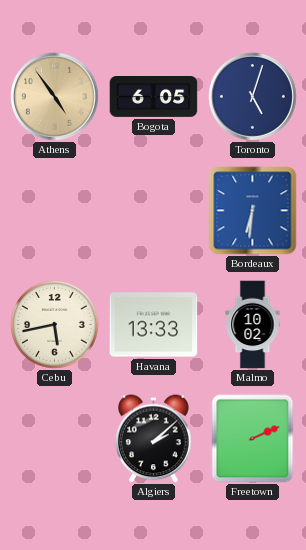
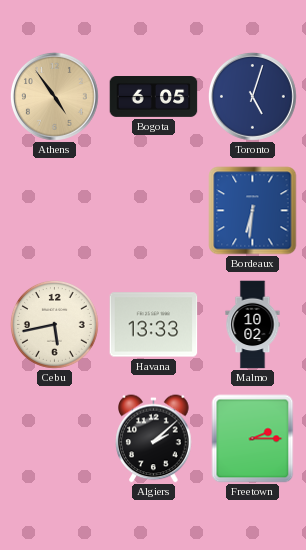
Freetown: 2:11 -> 2:15 (253, 439)
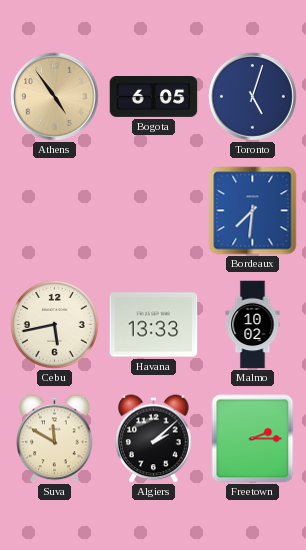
Bordeaux: 6:31 -> 7:31 (253, 211)
Suva: none -> 11:50 (55, 439)
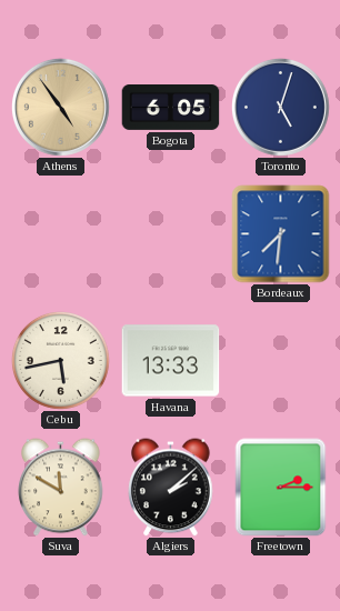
Malmo: 10:02 -> none (253, 325)
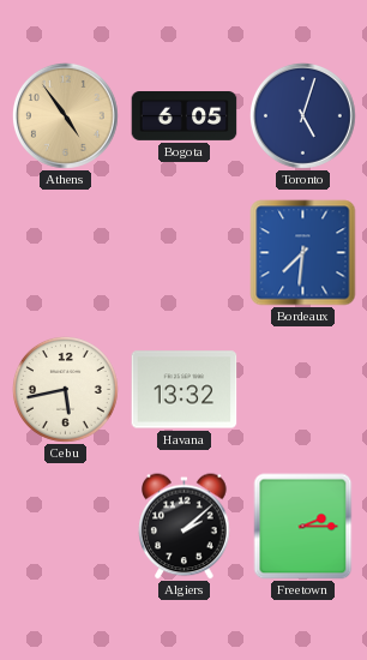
Havana: 13:33 -> 13:32 (185, 390)
Suva: 11:50 -> none (61, 488)
